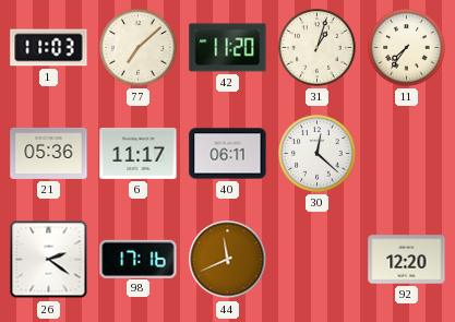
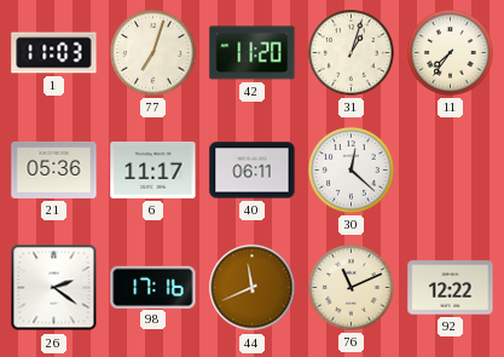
77: 7:08 -> 7:03 (153, 53)
76: none -> 11:11 (352, 288)
92: 12:20 -> 12:22 (451, 288)
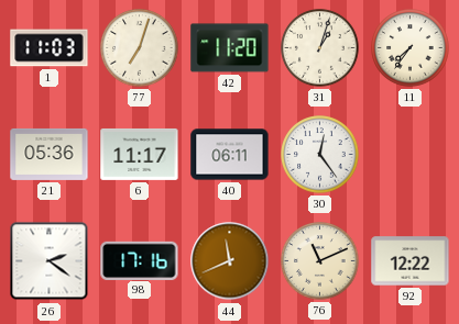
30: 12:22 -> 12:24 (320, 155)
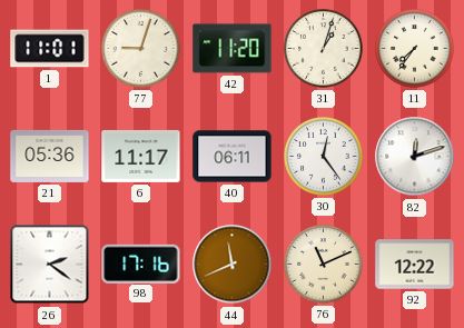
1: 11:03 -> 11:01 (50, 49)
77: 7:03 -> 9:03 (141, 49)
82: none -> 12:12 (415, 157)
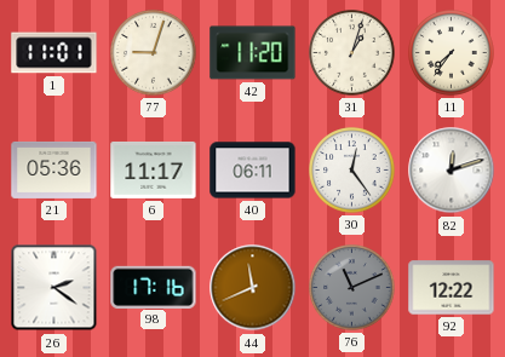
76 dial: cream -> grey (352, 288)
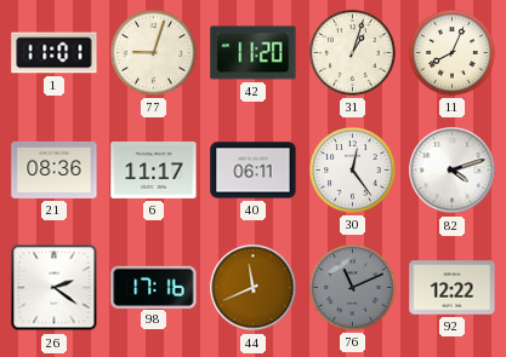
11: 7:36 -> 8:04 (453, 53)
21: 05:36 -> 08:36 (55, 169)
82: 12:12 -> 4:12 (453, 171)
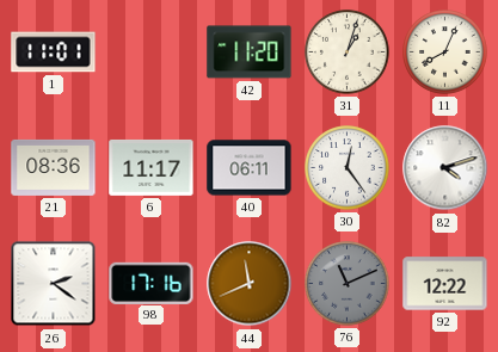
77: 9:03 -> none (154, 53)
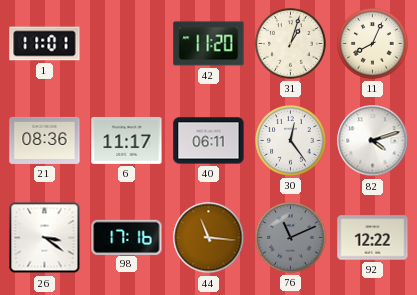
26: 2:21 -> 3:21 (45, 238)
44: 11:41 -> 11:16 (209, 238)
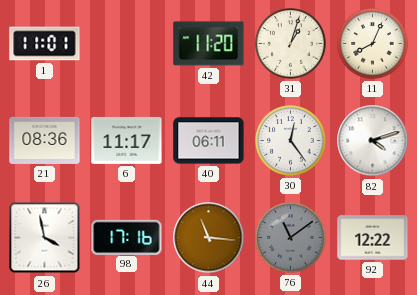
26: 3:21 -> 3:58 (45, 238)
76: 11:11 -> 11:09 (291, 238)
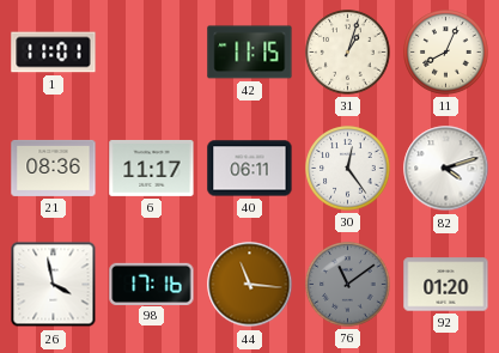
42: 11:20 -> 11:15 (250, 53)
92: 12:22 -> 01:20 (446, 285)
